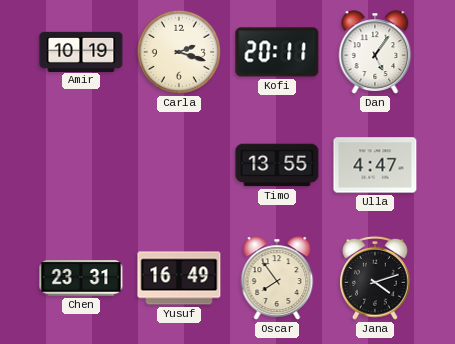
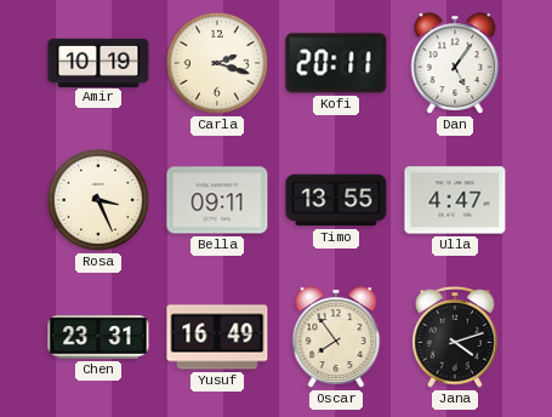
Rosa: none -> 3:26 (98, 200)
Bella: none -> 09:11 (217, 200)
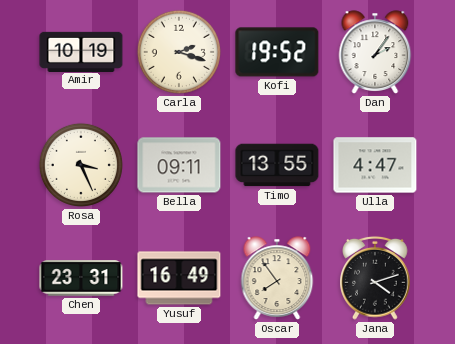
Kofi: 20:11 -> 19:52 (277, 52)
Dan: 5:06 -> 2:06 (375, 52)
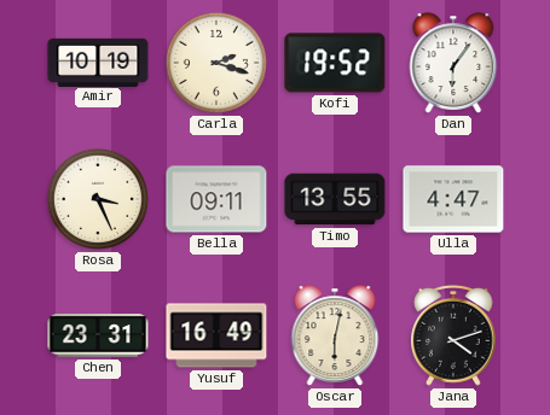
Dan: 2:06 -> 6:06 (453, 63)
Oscar: 7:54 -> 6:02 (335, 335)
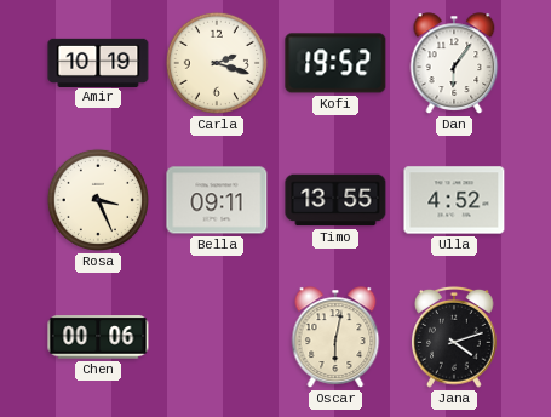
Ulla: 4:47 -> 4:52 (454, 200)
Chen: 23:31 -> 00:06 (98, 337)
Yusuf: 16:49 -> none (216, 335)
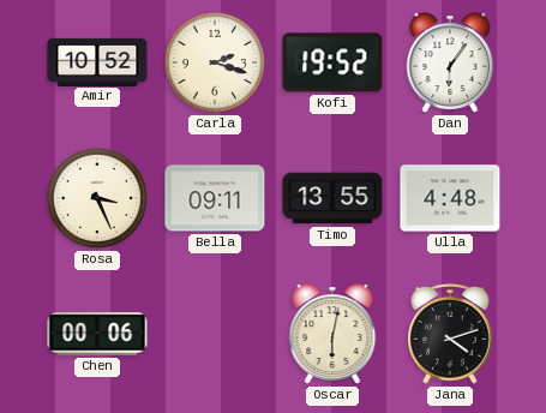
Amir: 10:19 -> 10:52 (97, 61)
Ulla: 4:52 -> 4:48 (450, 198)
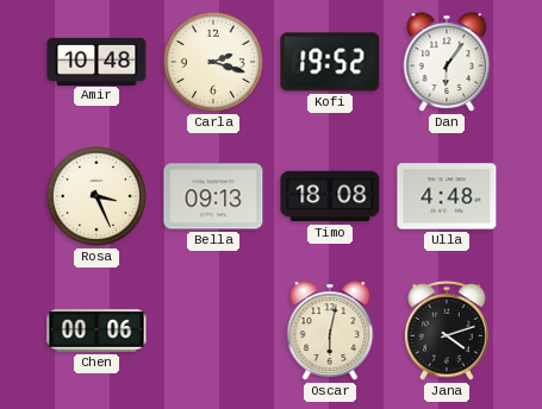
Amir: 10:52 -> 10:48 (96, 61)
Bella: 09:11 -> 09:13 (213, 196)
Timo: 13:55 -> 18:08 (330, 196)
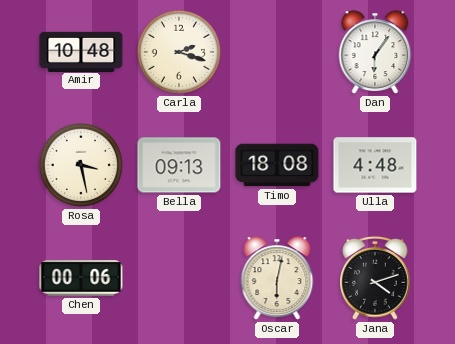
Kofi: 19:52 -> none (330, 62)
Rosa: 3:26 -> 3:28 (81, 165)
